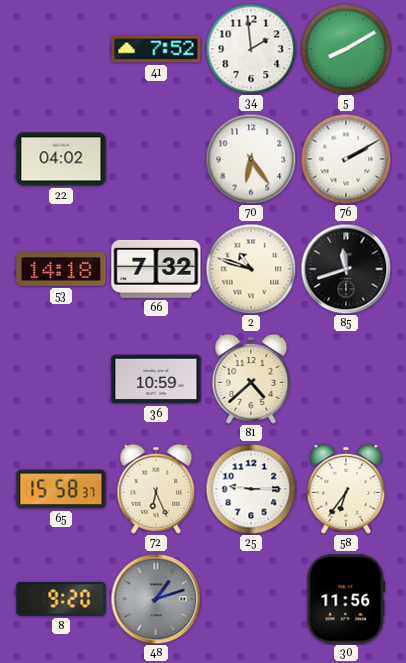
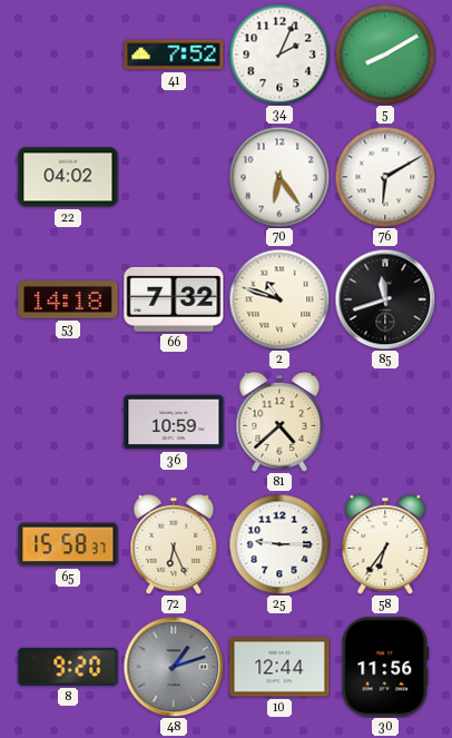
34: 1:59 -> 2:04 (279, 55)
76: 2:10 -> 6:10 (385, 177)
10: none -> 12:44 (279, 667)
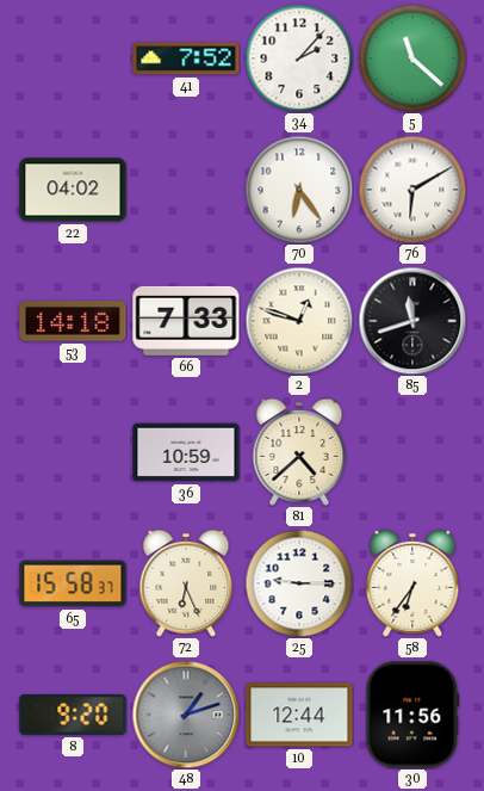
34: 2:04 -> 2:07 (299, 58)
5: 8:10 -> 11:22 (412, 58)
66: 7:32 -> 7:33 (186, 321)
2: 10:48 -> 12:48 (299, 321)
